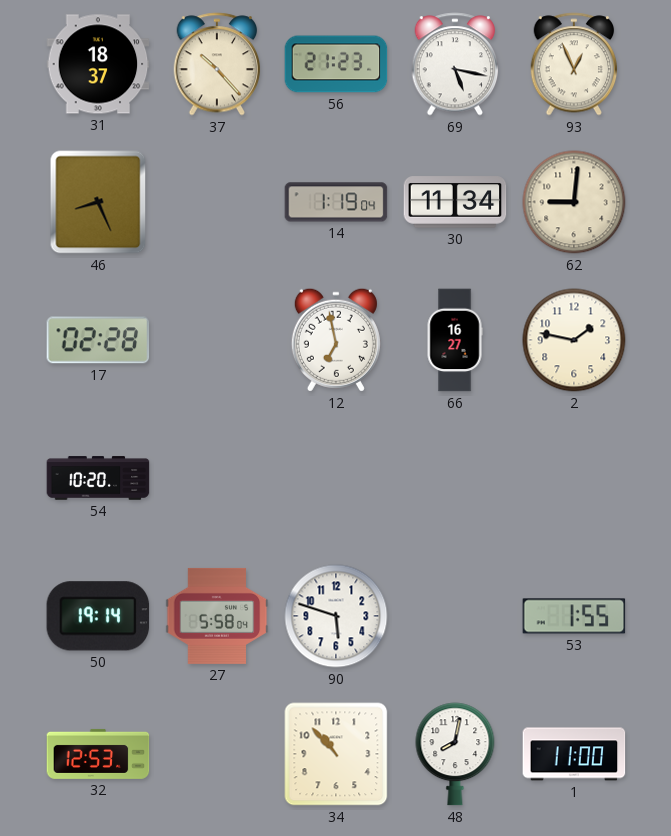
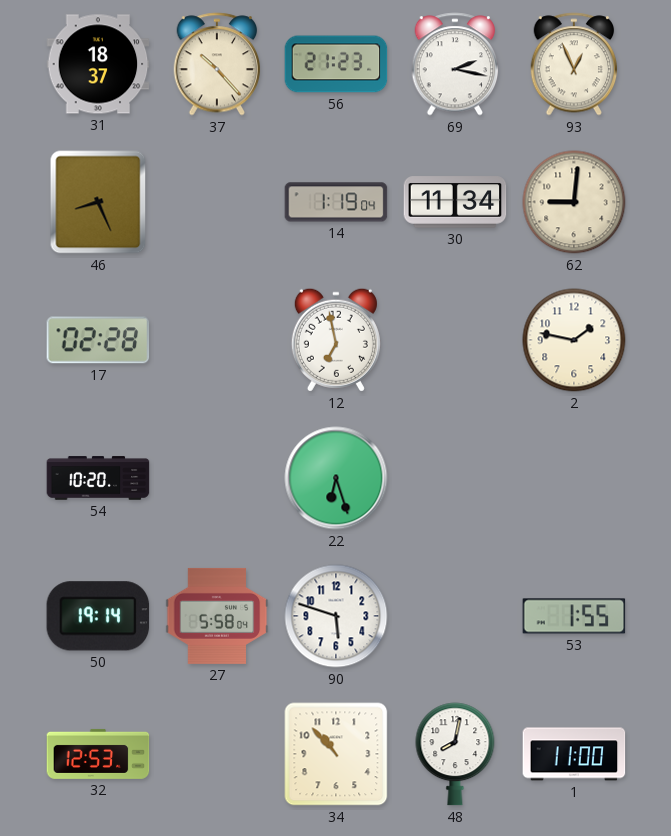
69: 5:17 -> 2:17 (455, 64)
66: 16:27 -> none (455, 340)
22: none -> 6:27 (336, 478)
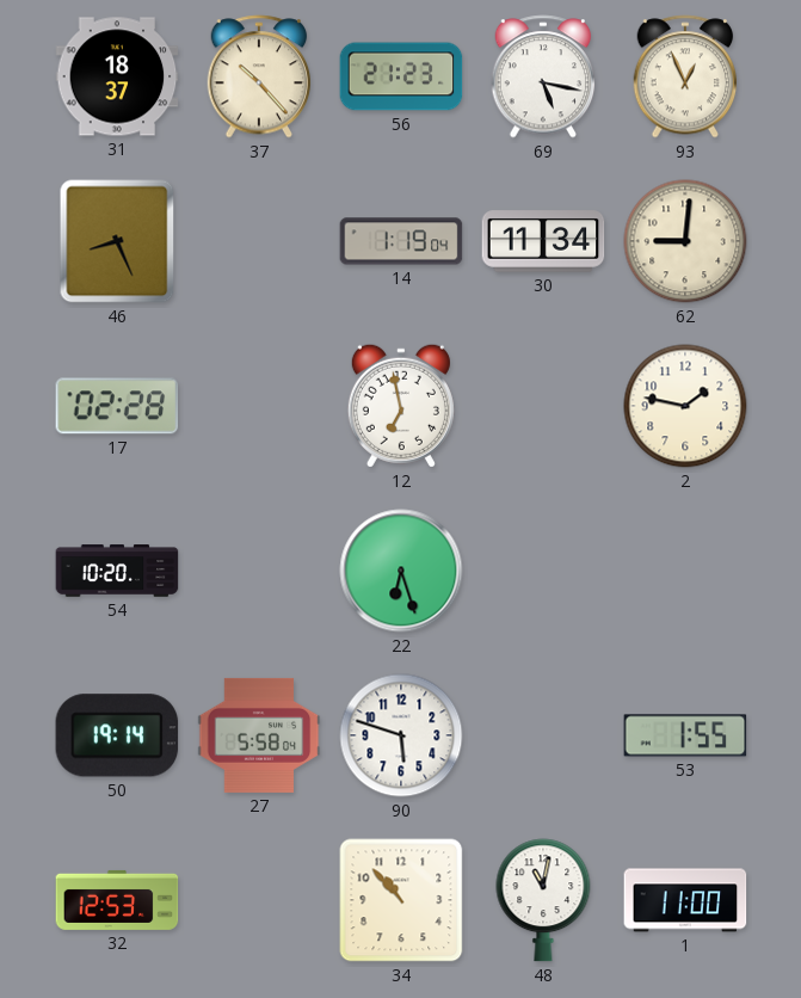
69: 2:17 -> 5:17 (543, 76)
48: 8:02 -> 11:02 (543, 900)
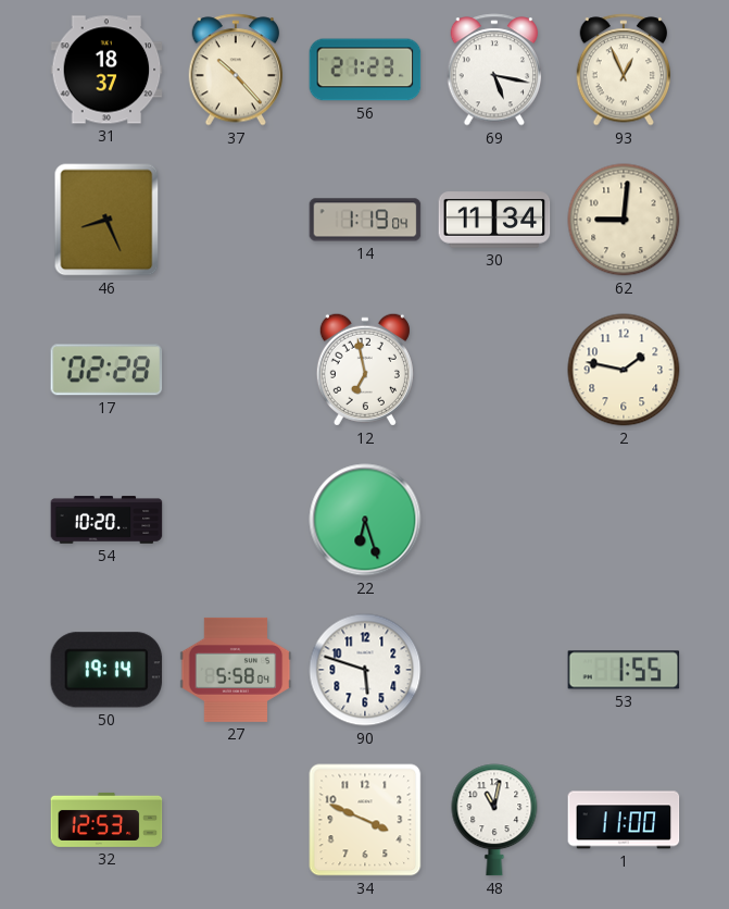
34: 10:53 -> 3:49 (365, 820)
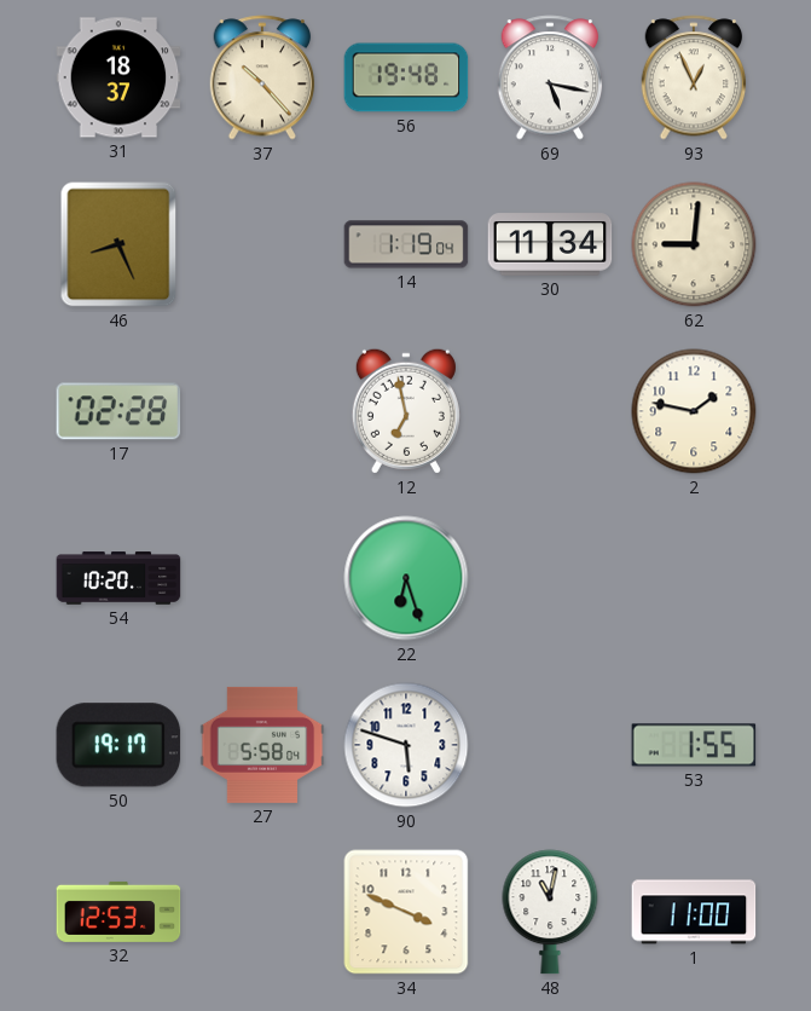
56: 21:23 -> 19:48 (406, 77)
50: 19:14 -> 19:17 (118, 745)
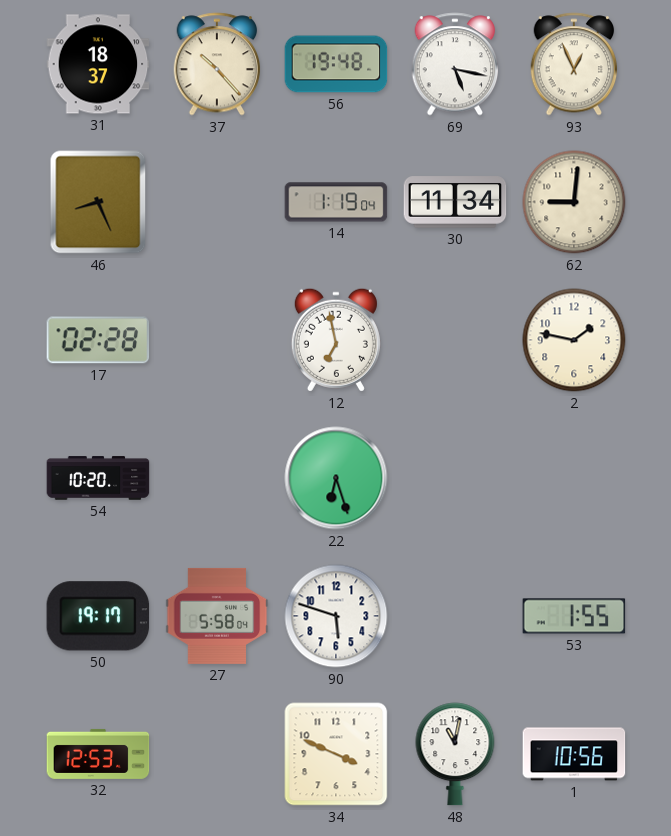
1: 11:00 -> 10:56 (574, 754)
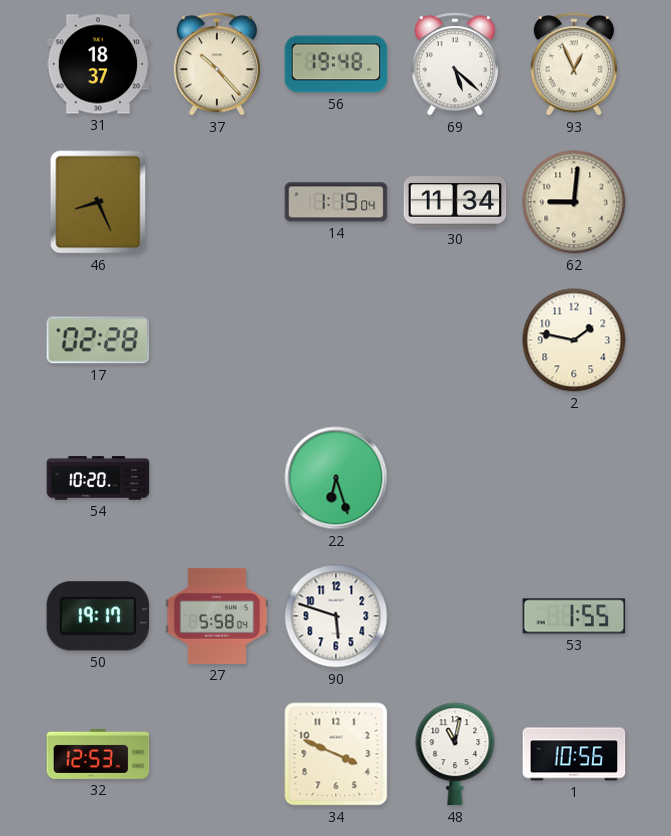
69: 5:17 -> 5:22 (455, 64)
12: 6:58 -> none (336, 340)
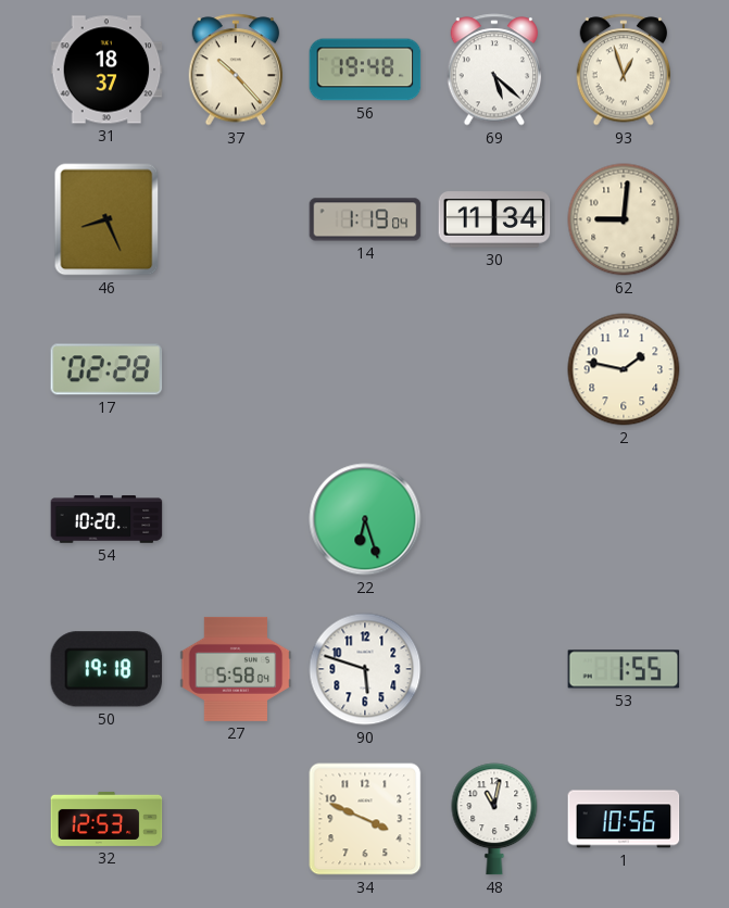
93: 12:56 -> 12:57 (624, 70)
50: 19:17 -> 19:18 (106, 669)
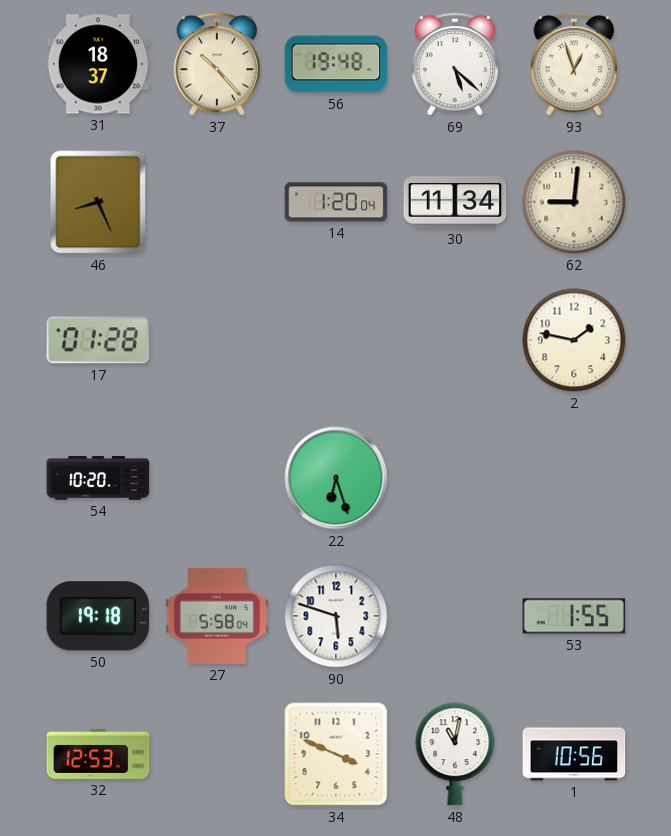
14: 1:19 -> 1:20 (336, 202)
17: 02:28 -> 01:28 (98, 340)
